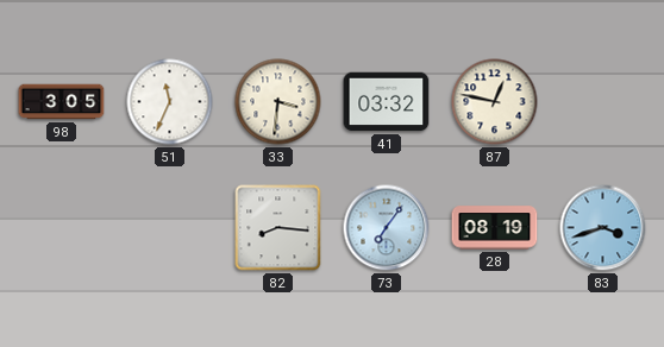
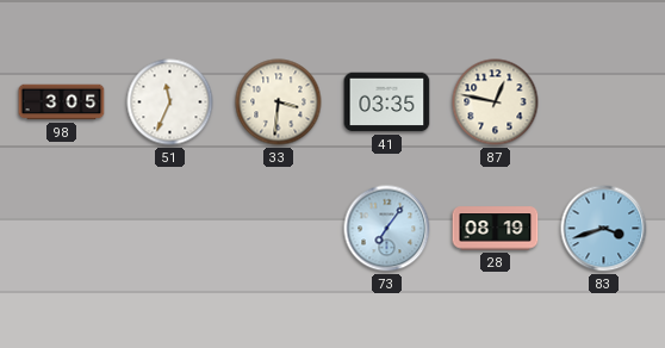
41: 03:32 -> 03:35 (387, 102)
82: 8:16 -> none (278, 228)
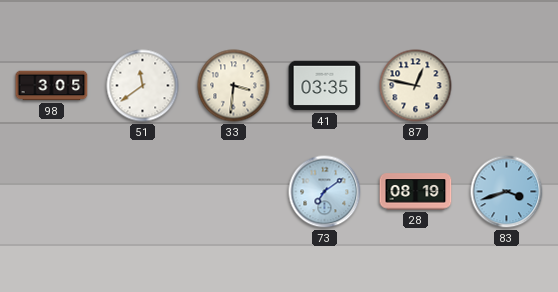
51: 11:34 -> 11:39 (143, 86)
73: 7:06 -> 7:09 (325, 192)
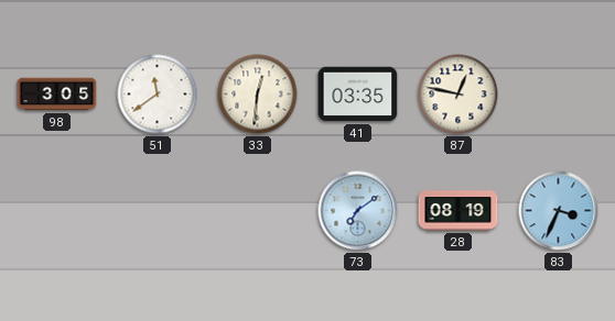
33: 3:31 -> 12:31 (258, 95)
83: 3:42 -> 3:34 (559, 211)
